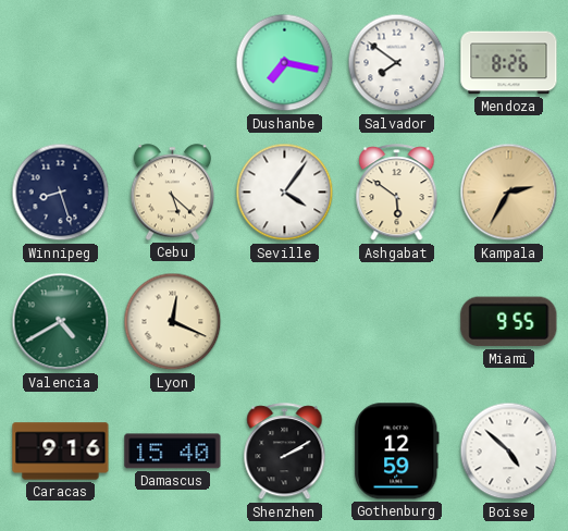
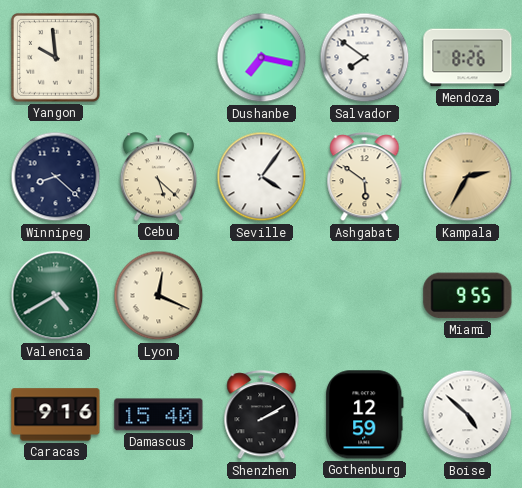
Yangon: none -> 9:59 (55, 57)
Winnipeg: 8:27 -> 8:22 (56, 177)
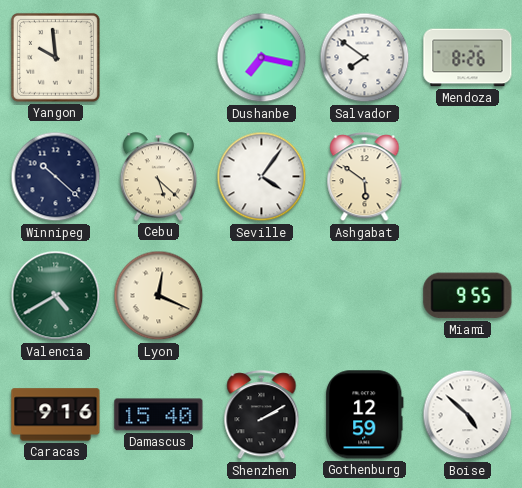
Winnipeg: 8:22 -> 10:22 (56, 177)
Kampala: 2:35 -> none (468, 177)
